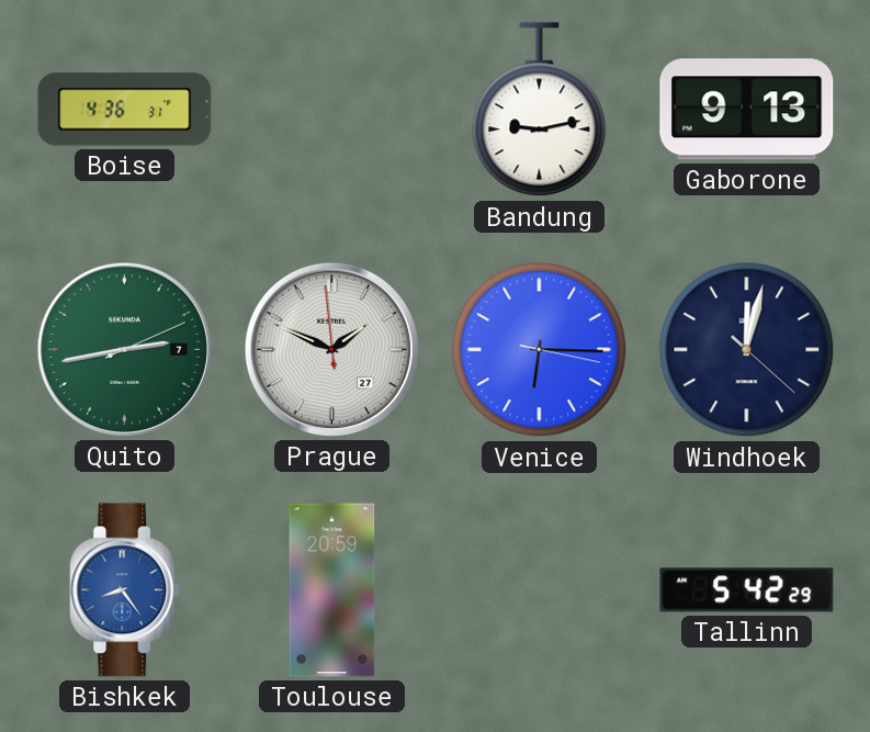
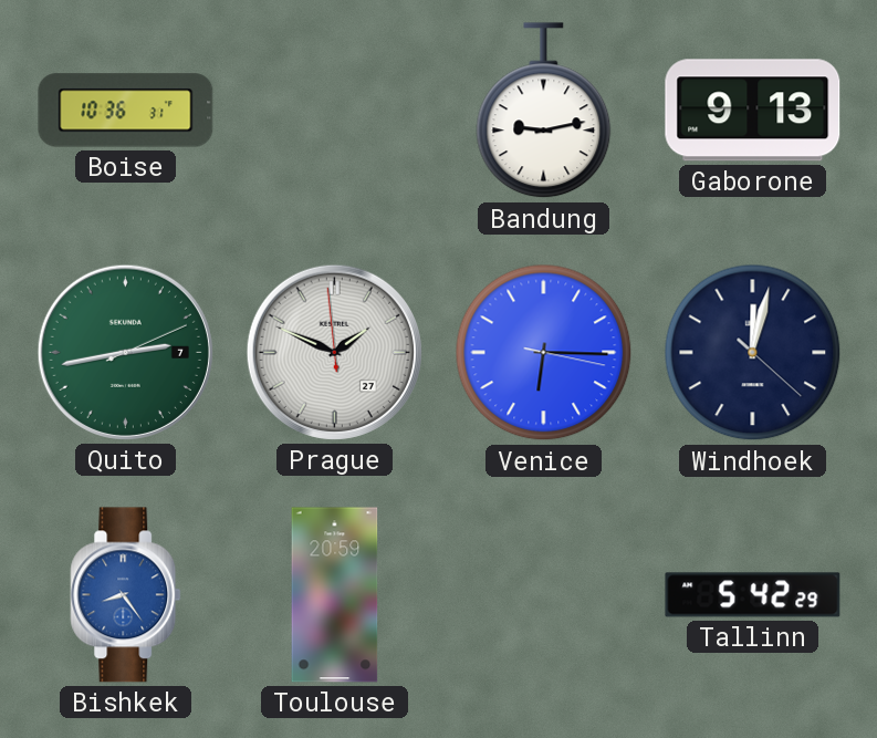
Boise: 4:36 -> 10:36 (126, 111)
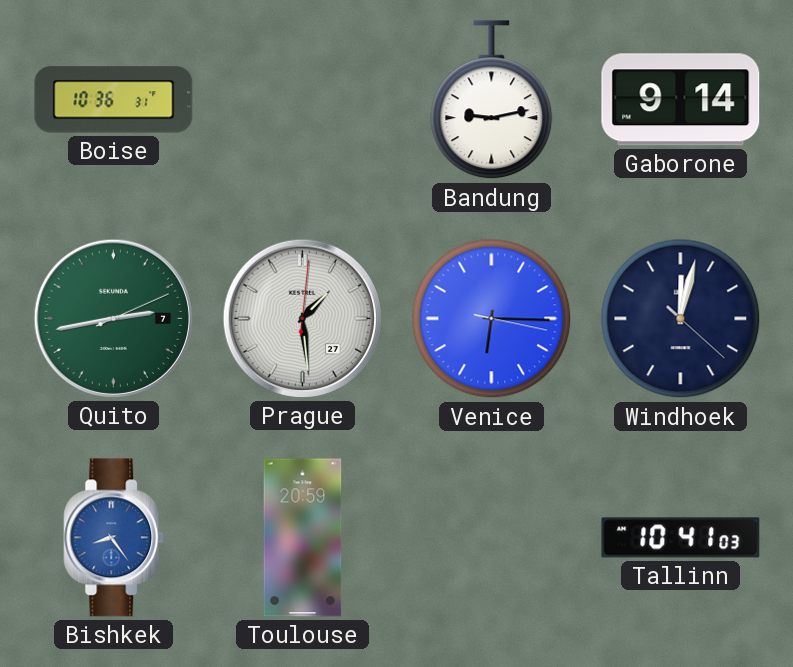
Gaborone: 9:13 -> 9:14 (681, 100)
Prague: 1:48 -> 1:29 (302, 318)
Tallinn: 5:42 -> 10:41 (681, 538)
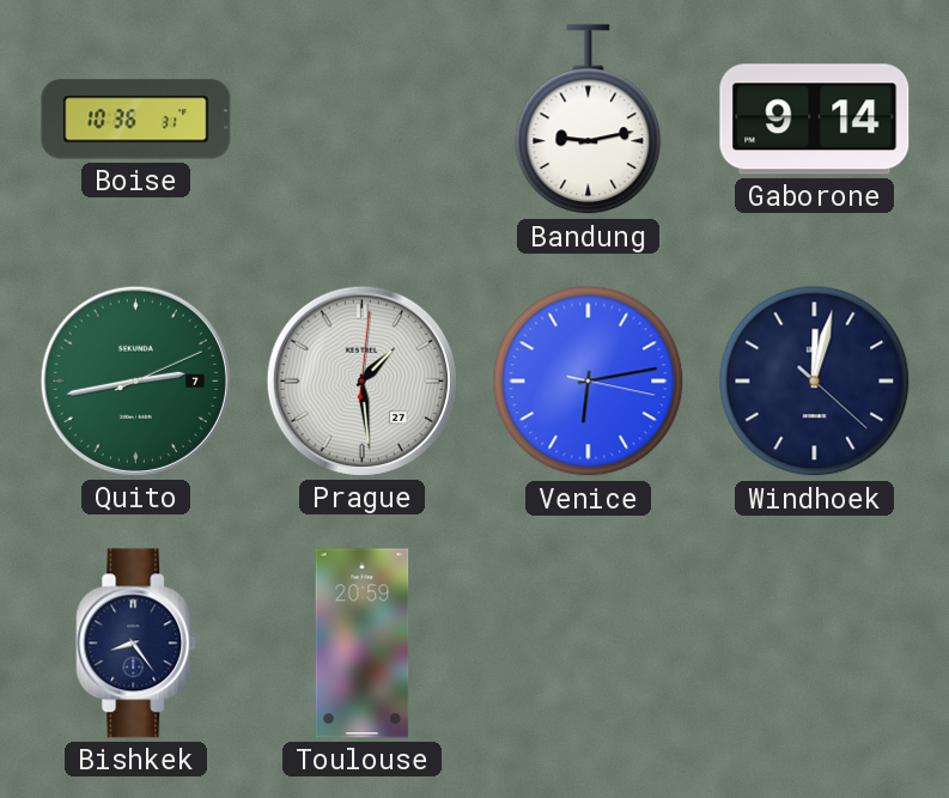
Venice: 6:15 -> 6:13 (589, 382)
Bishkek dial: blue -> navy (136, 644)
Tallinn: 10:41 -> none (681, 538)
